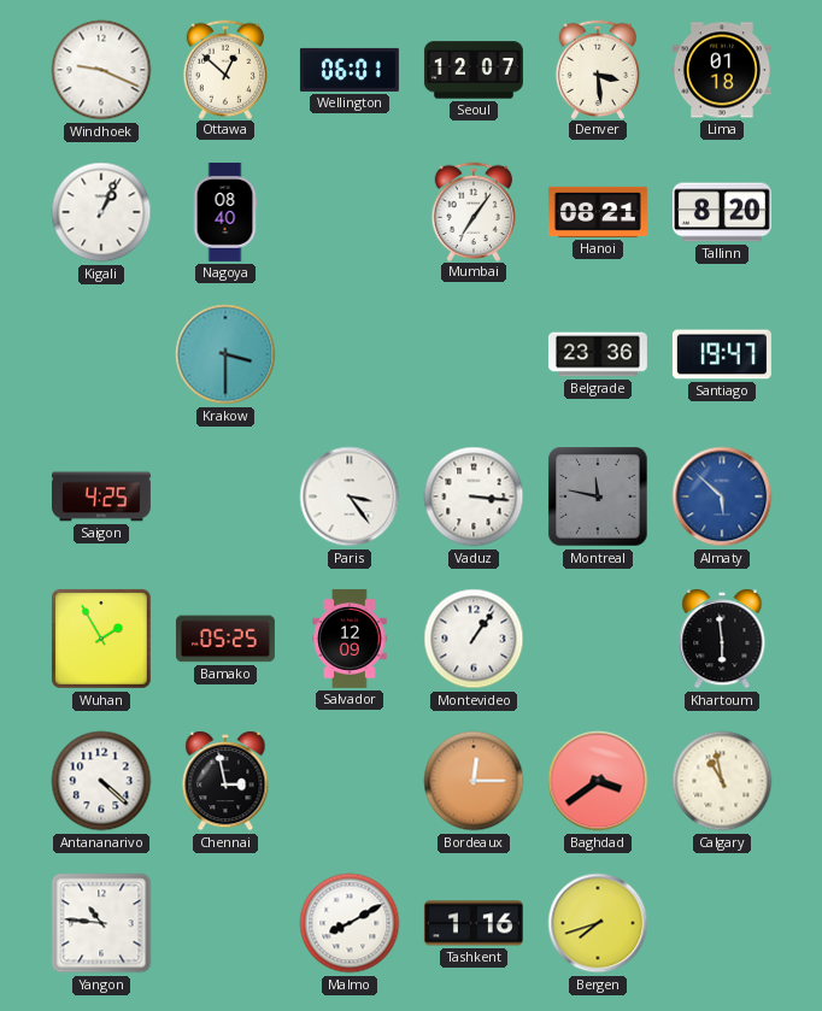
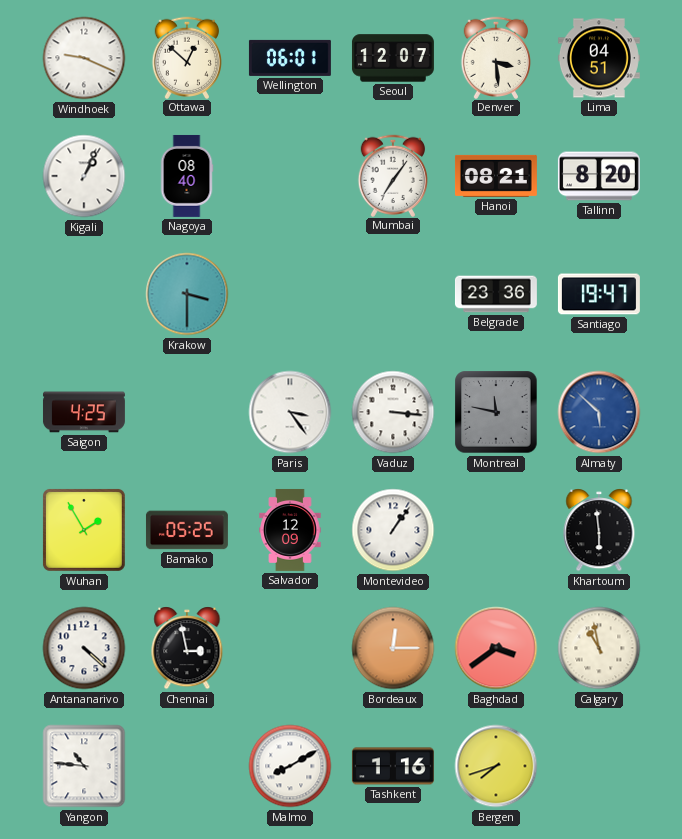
Lima: 01:18 -> 04:51 (599, 58)
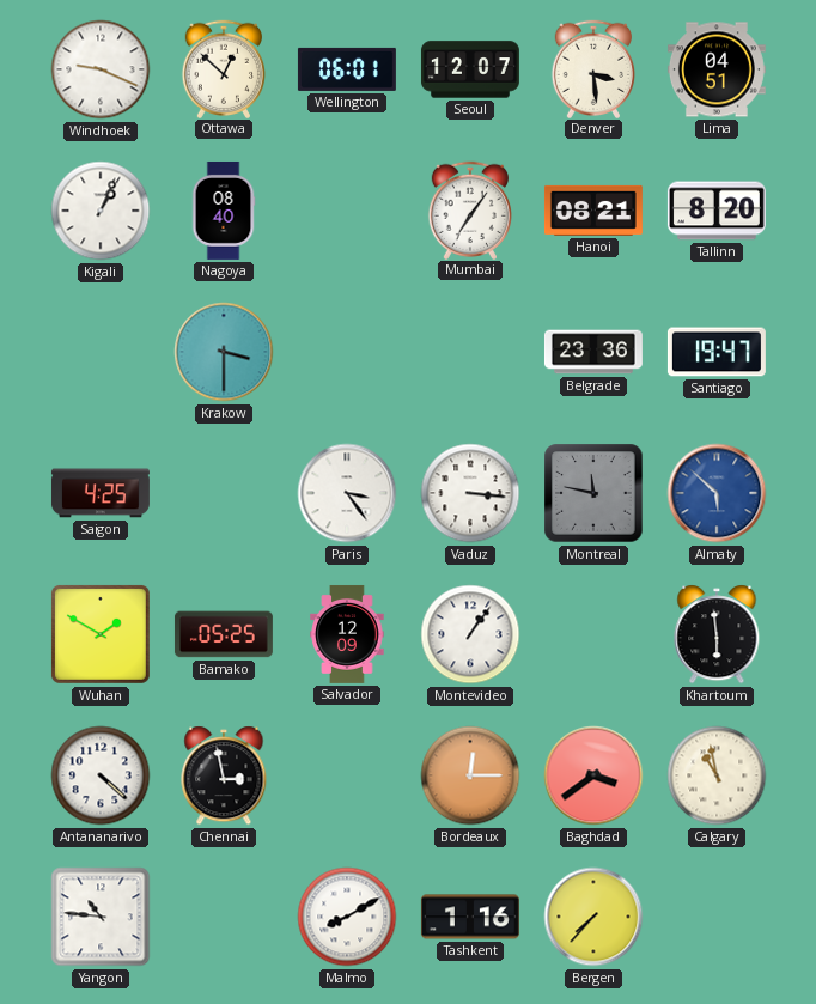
Wuhan: 1:55 -> 1:50 (101, 634)
Bergen: 7:42 -> 7:37 (593, 917)
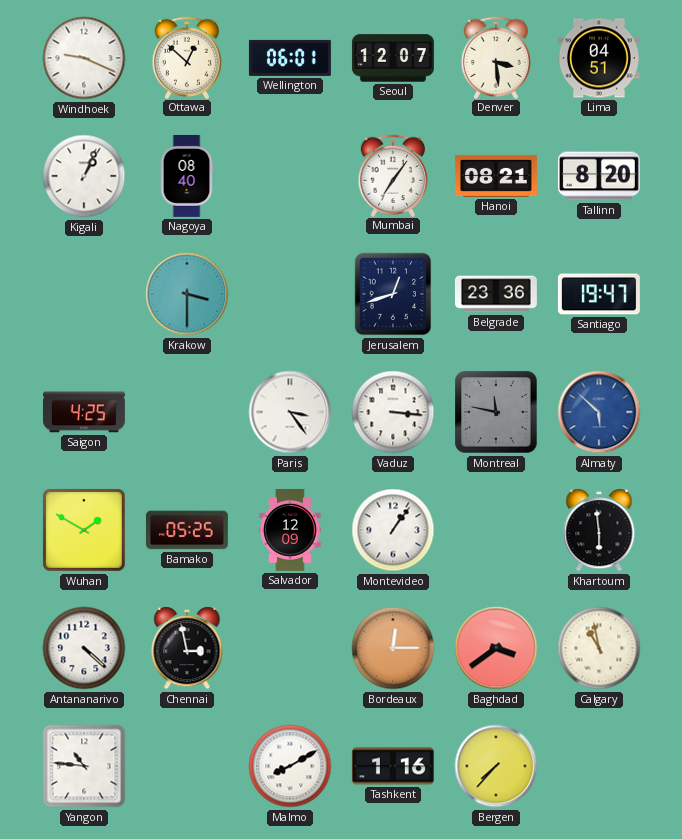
Jerusalem: none -> 12:42 (393, 294)
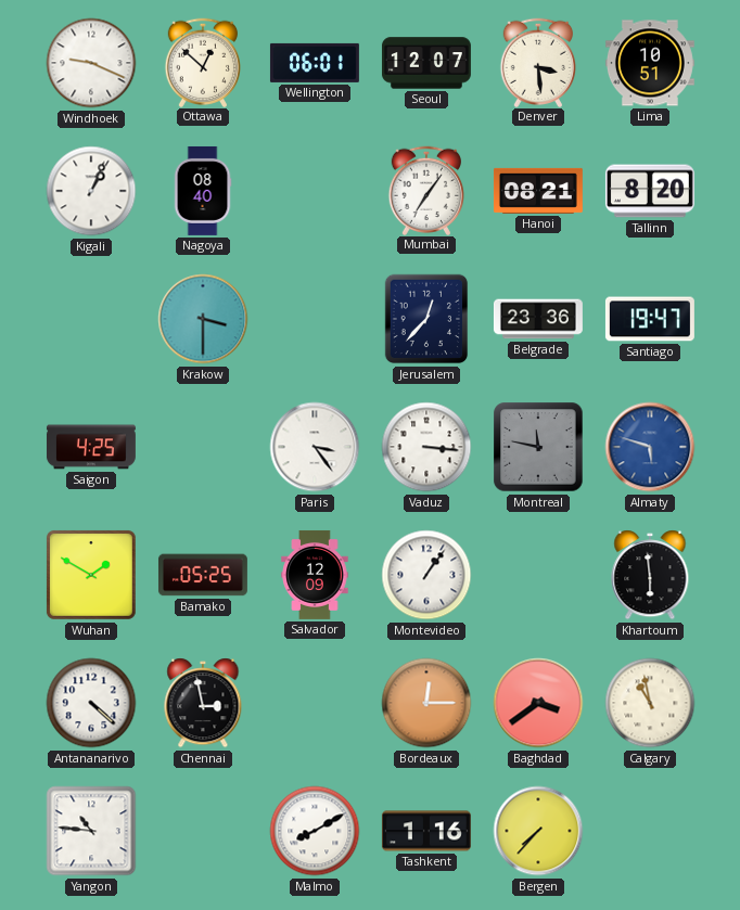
Lima: 04:51 -> 10:51 (650, 63)
Jerusalem: 12:42 -> 12:37 (426, 319)
Almaty: 5:52 -> 5:48 (650, 447)
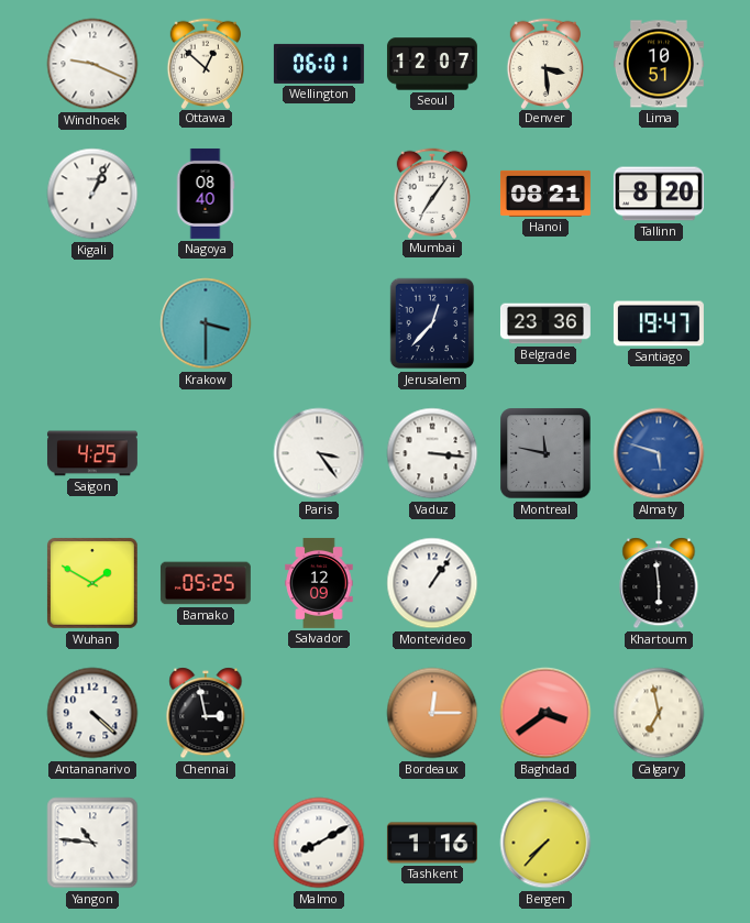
Calgary: 10:58 -> 6:58 (659, 713)
